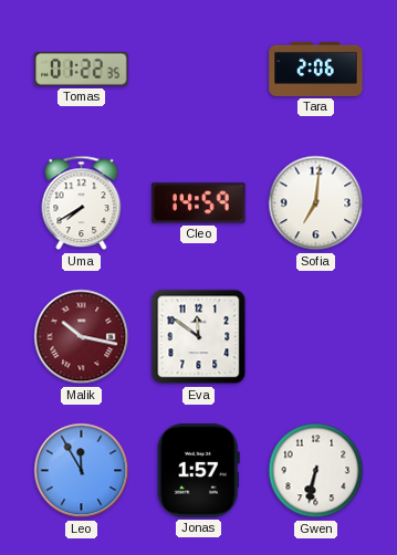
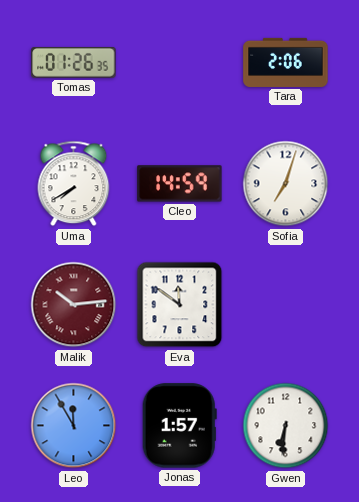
Tomas: 01:22 -> 01:26 (74, 62)
Sofia: 7:01 -> 7:03 (286, 184)
Malik: 10:17 -> 10:14 (74, 305)
Gwen: 6:32 -> 6:31 (286, 426)
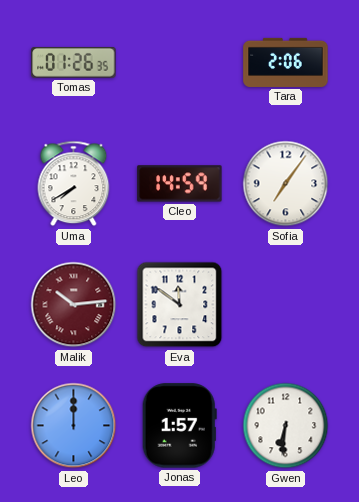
Sofia: 7:03 -> 7:06 (286, 184)
Leo: 11:55 -> 12:00 (74, 426)
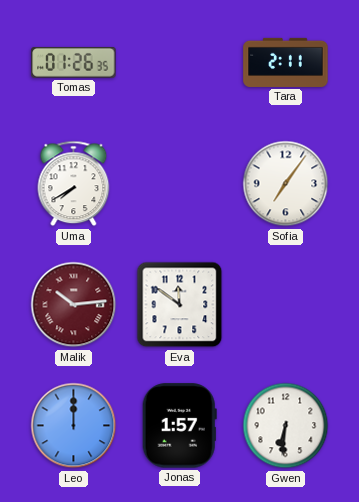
Tara: 2:06 -> 2:11 (286, 62)
Cleo: 14:59 -> none (180, 184)
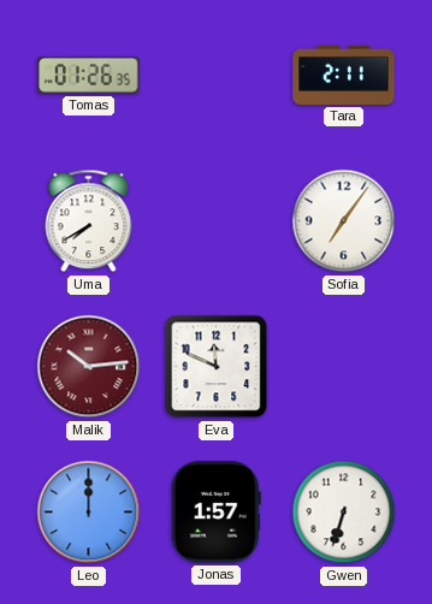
Eva: 11:51 -> 11:49 (217, 367)
Gwen: 6:31 -> 6:33 (344, 513)
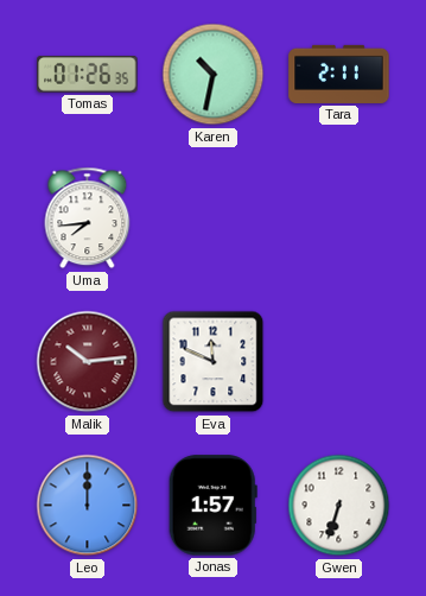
Karen: none -> 10:32 (214, 75)
Uma: 7:40 -> 7:44 (88, 218)
Sofia: 7:06 -> none (344, 221)
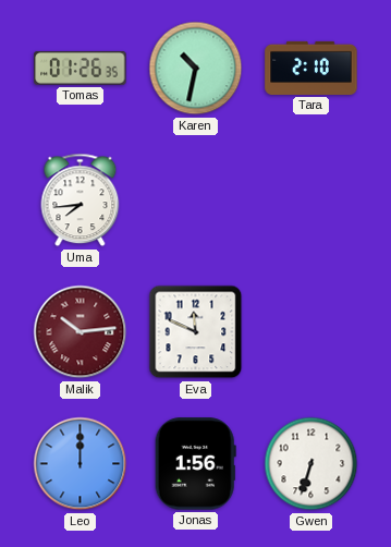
Tara: 2:11 -> 2:10 (311, 68)
Jonas: 1:57 -> 1:56 (195, 464)
